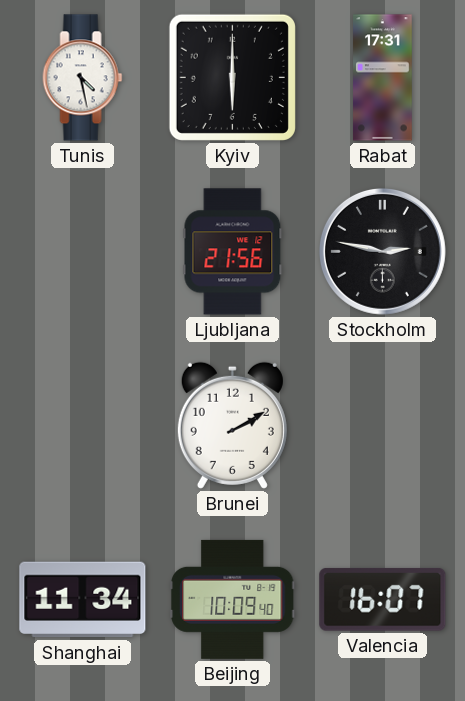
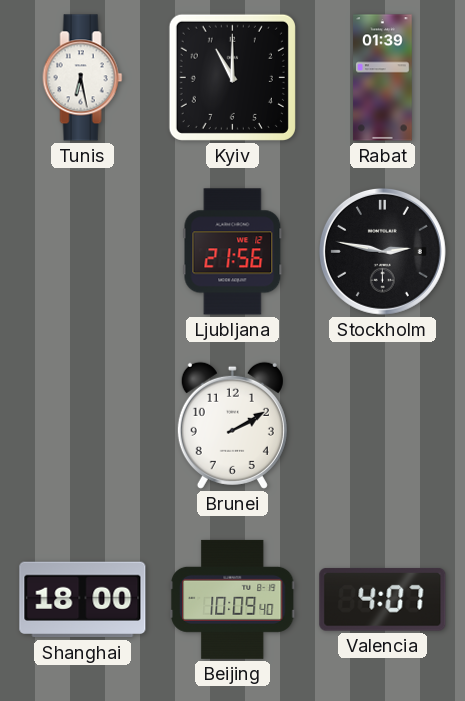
Tunis: 4:28 -> 6:28 (83, 78)
Kyiv: 6:00 -> 11:00 (232, 77)
Rabat: 17:31 -> 01:39 (383, 78)
Shanghai: 11:34 -> 18:00 (83, 600)
Valencia: 16:07 -> 4:07 (383, 599)
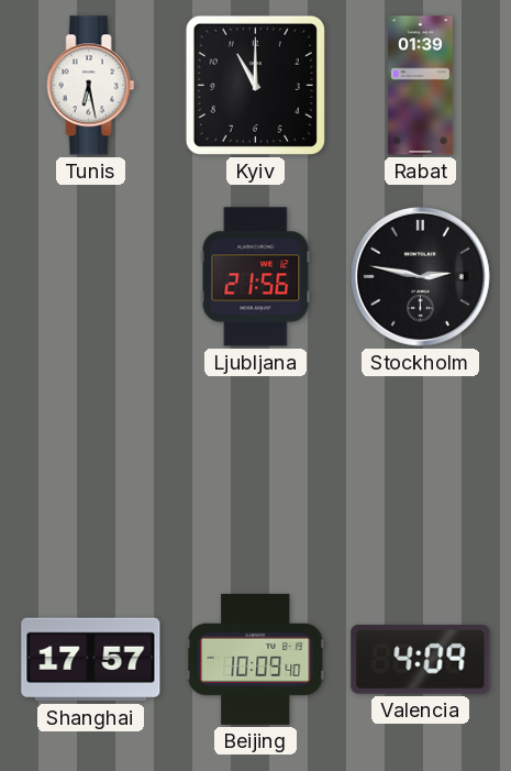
Brunei: 2:10 -> none (232, 425)
Shanghai: 18:00 -> 17:57 (91, 660)
Valencia: 4:07 -> 4:09 (421, 659)
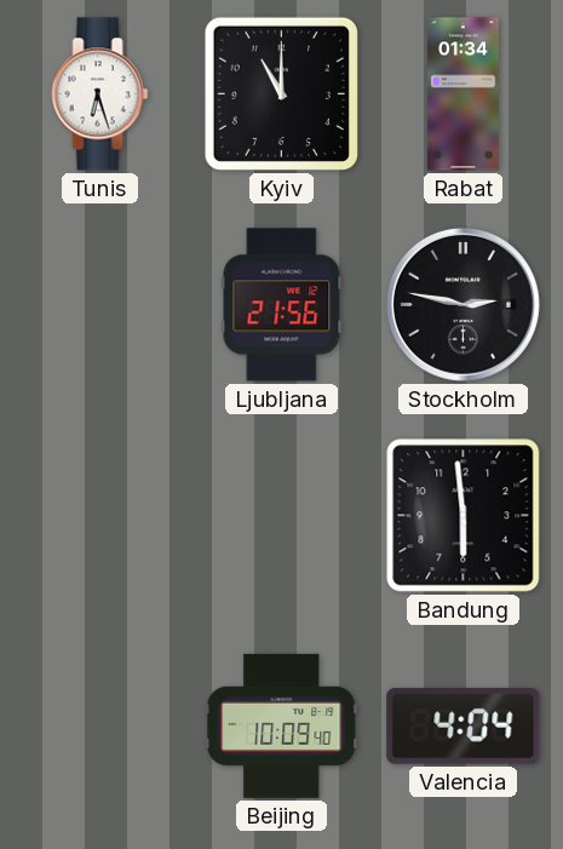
Tunis: 6:28 -> 6:27 (100, 94)
Rabat: 01:39 -> 01:34 (464, 94)
Bandung: none -> 5:59 (464, 516)
Shanghai: 17:57 -> none (91, 660)
Valencia: 4:09 -> 4:04 (464, 725)
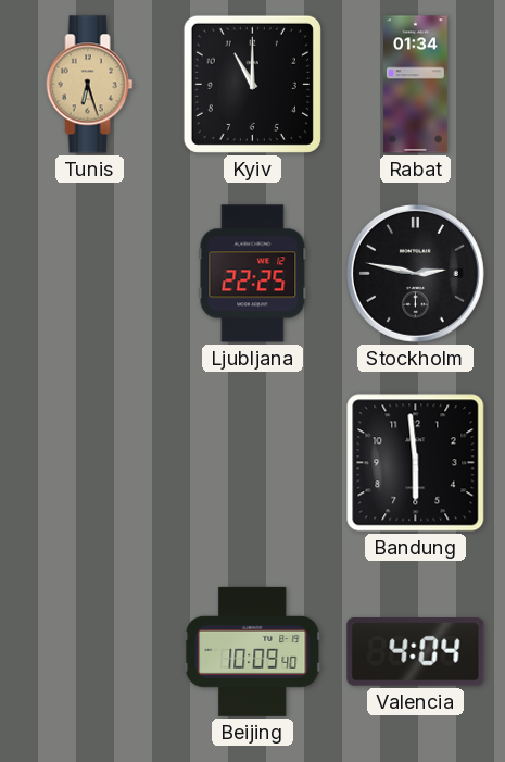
Tunis dial: white -> champagne (90, 85)
Ljubljana: 21:56 -> 22:25 (253, 274)
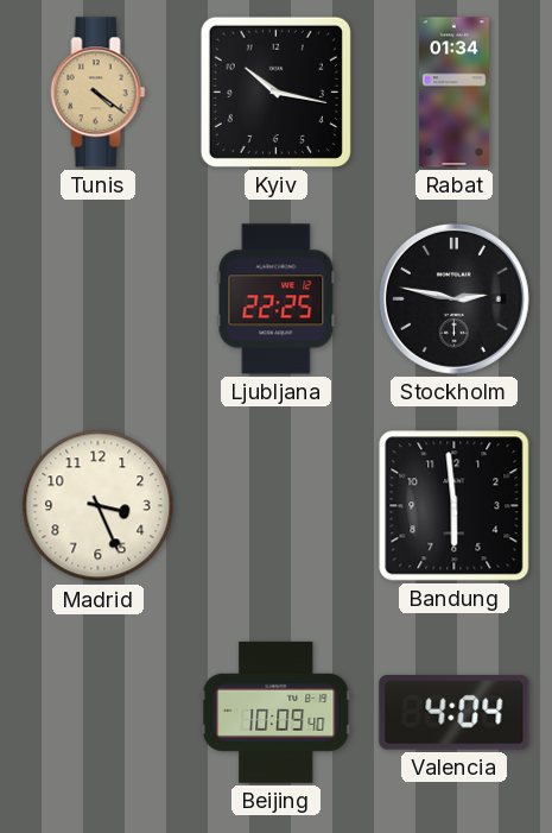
Tunis: 6:27 -> 4:21 (99, 93)
Kyiv: 11:00 -> 10:17 (275, 91)
Madrid: none -> 3:26 (99, 506)
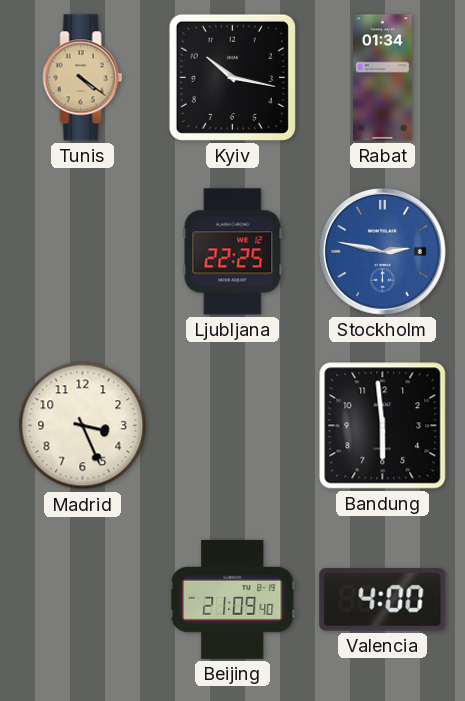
Stockholm dial: black -> blue (382, 251)
Beijing: 10:09 -> 21:09 (233, 599)
Valencia: 4:04 -> 4:00 (383, 599)
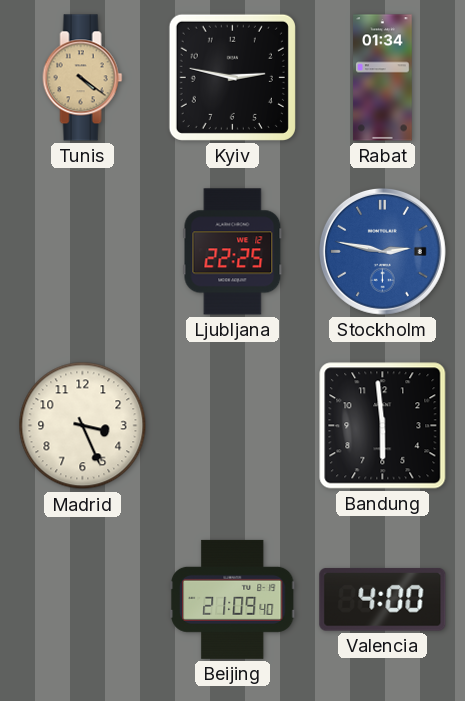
Kyiv: 10:17 -> 2:47 (232, 77)
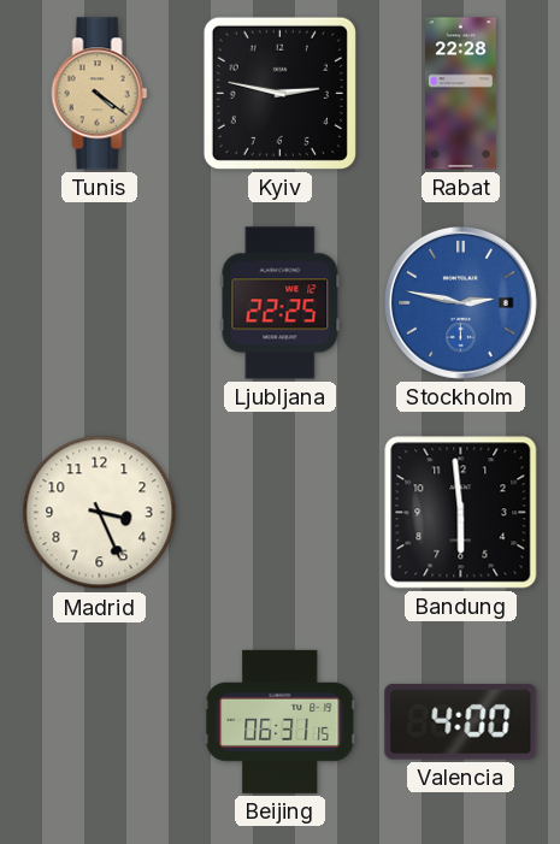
Rabat: 01:34 -> 22:28 (461, 94)
Beijing: 21:09 -> 06:31 (281, 721)
